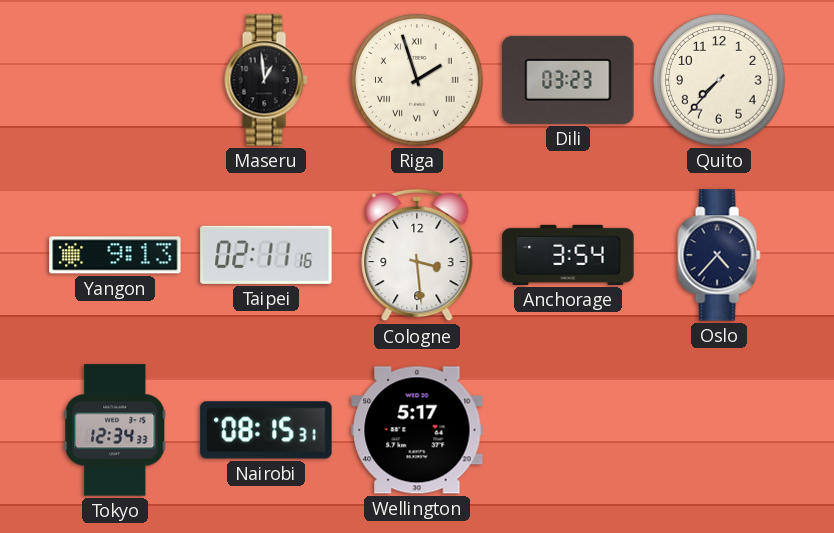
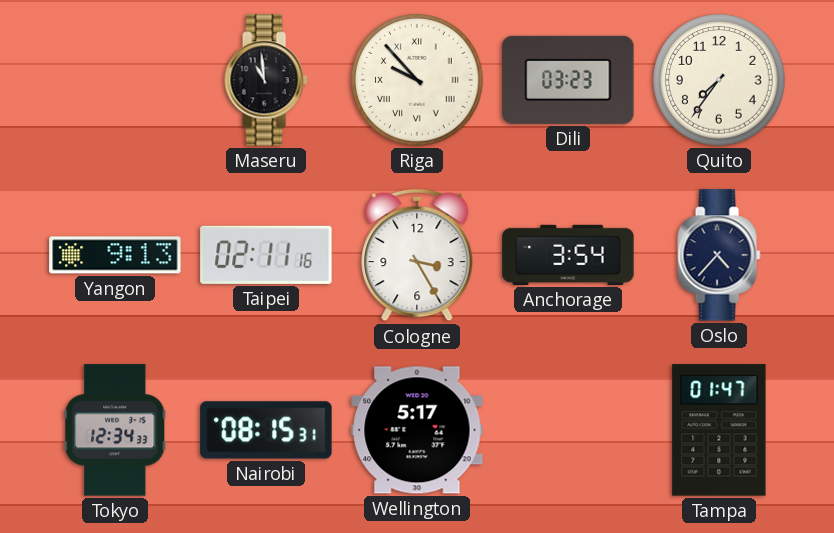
Maseru: 12:59 -> 10:59 (266, 80)
Riga: 1:57 -> 9:53 (417, 80)
Quito: 7:37 -> 7:36 (719, 80)
Cologne: 3:29 -> 3:25 (417, 255)
Tampa: none -> 01:47 (719, 430)
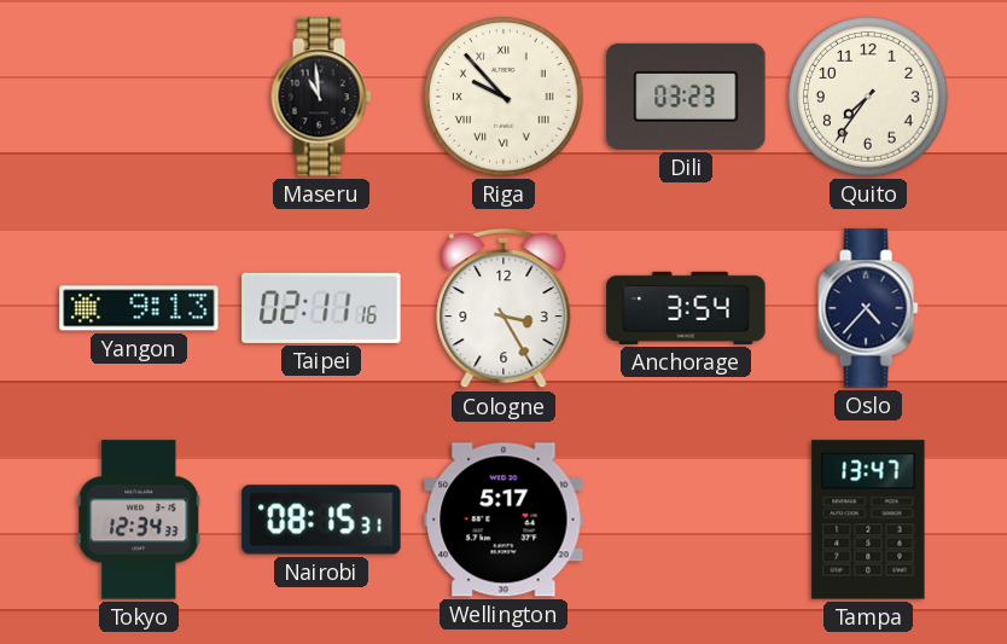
Tampa: 01:47 -> 13:47 (868, 520)
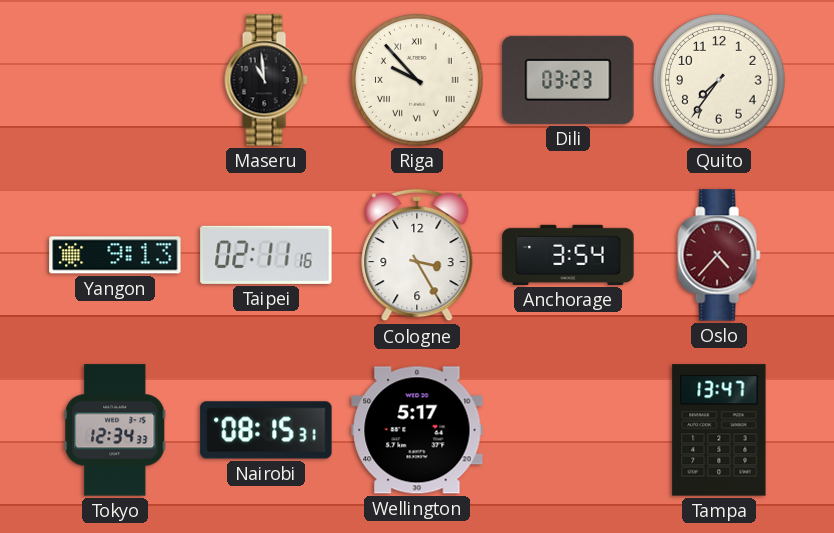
Oslo dial: navy -> burgundy (719, 255)
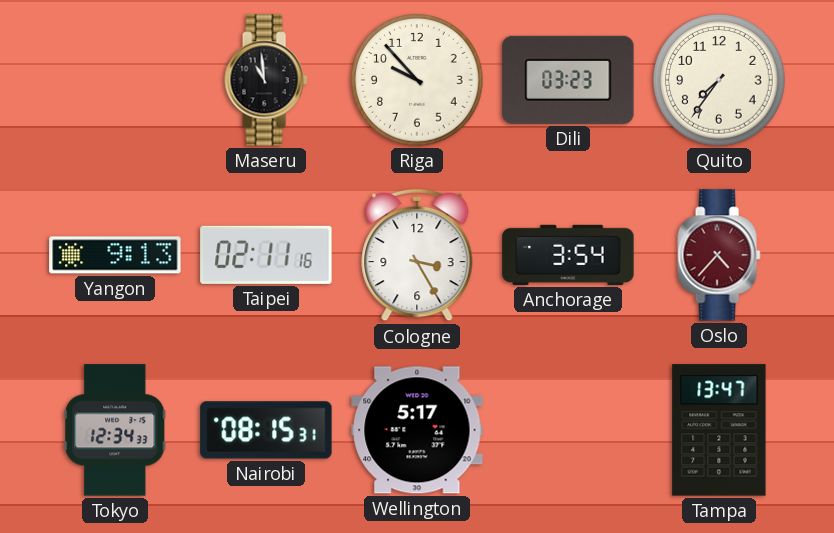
Riga numerals: Roman -> Arabic (417, 80)
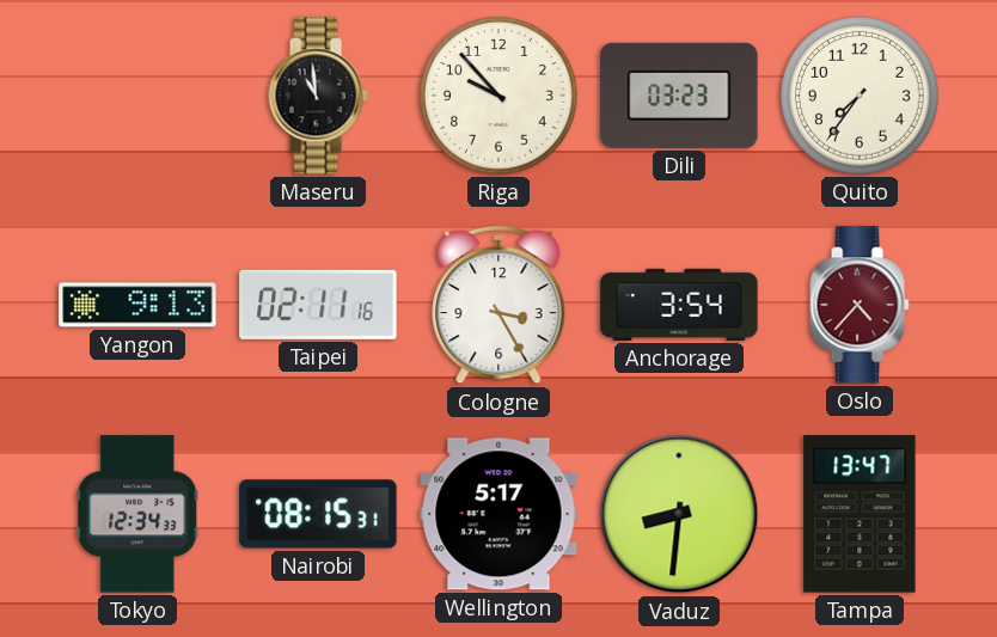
Vaduz: none -> 8:31 (679, 514)
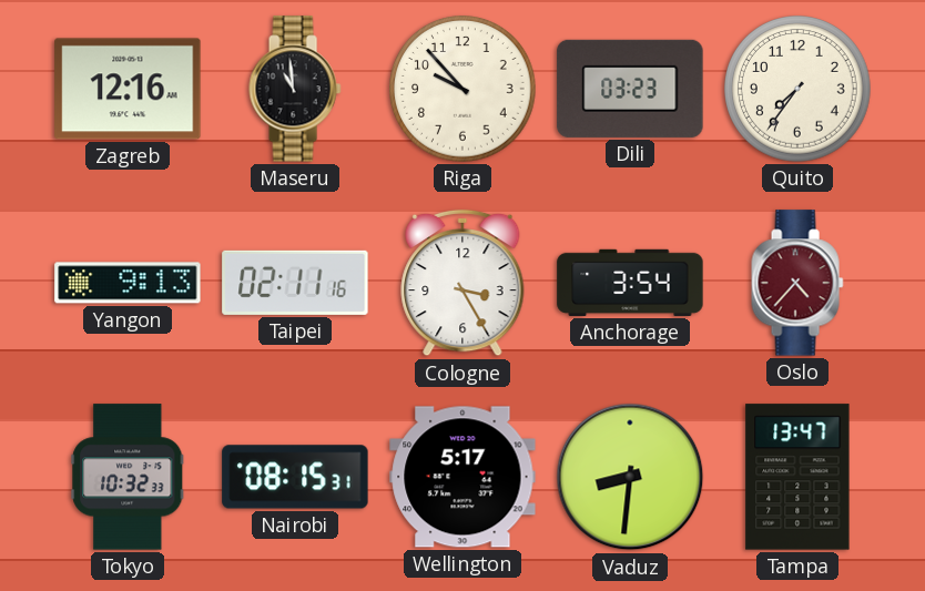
Zagreb: none -> 12:16 (128, 89)
Tokyo: 12:34 -> 10:32 (128, 477)
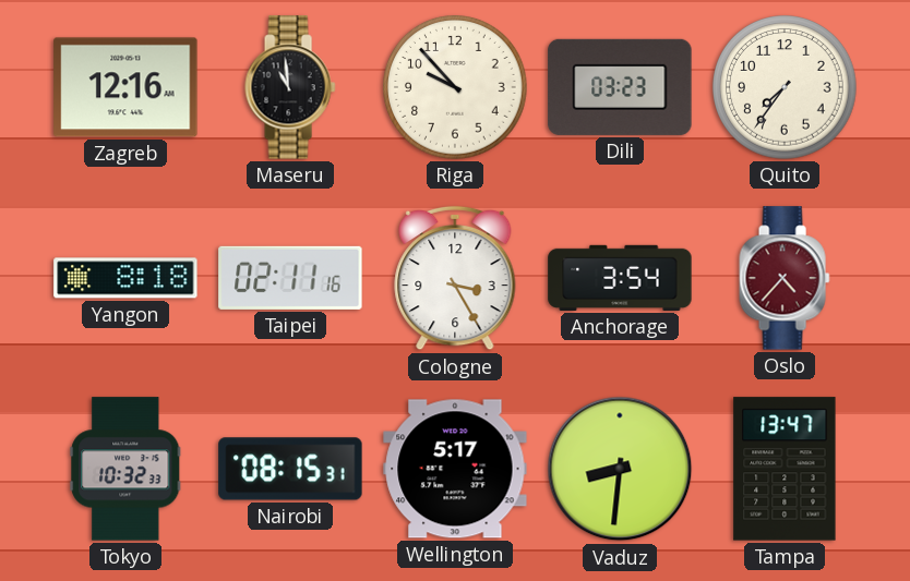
Yangon: 9:13 -> 8:18 (125, 278)
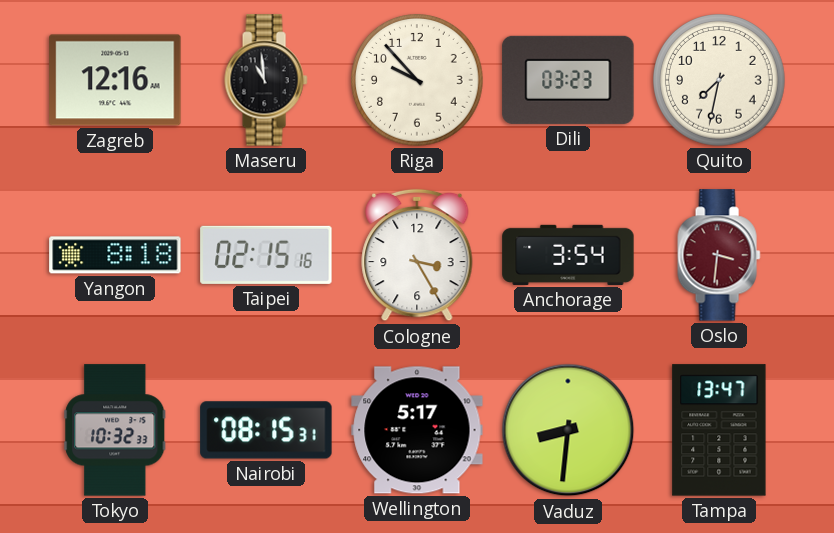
Quito: 7:36 -> 7:32 (719, 80)
Taipei: 02:11 -> 02:15 (266, 255)
Oslo: 4:37 -> 3:31 (719, 255)
